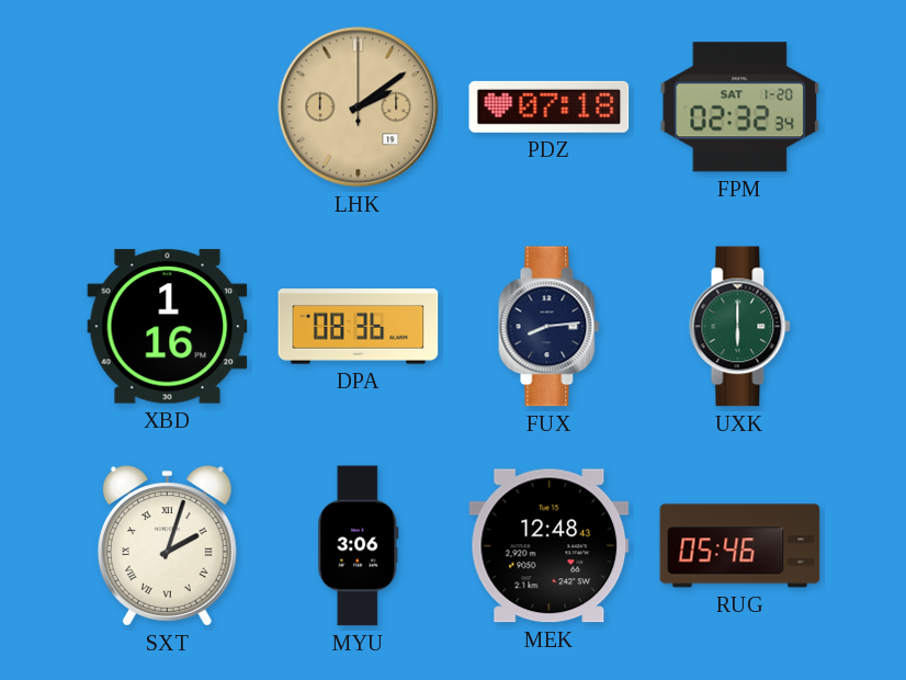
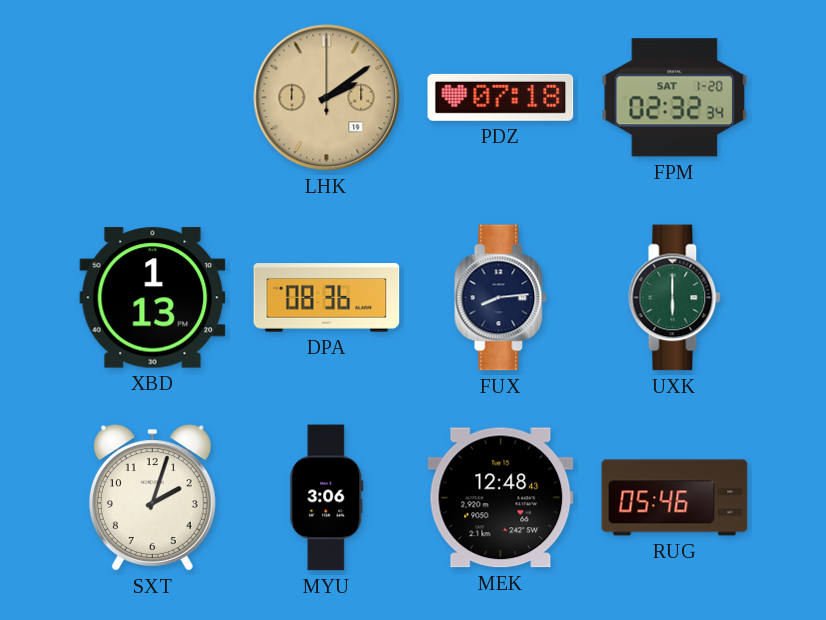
XBD: 1:16 -> 1:13 (153, 298)
SXT numerals: Roman -> Arabic (152, 498)
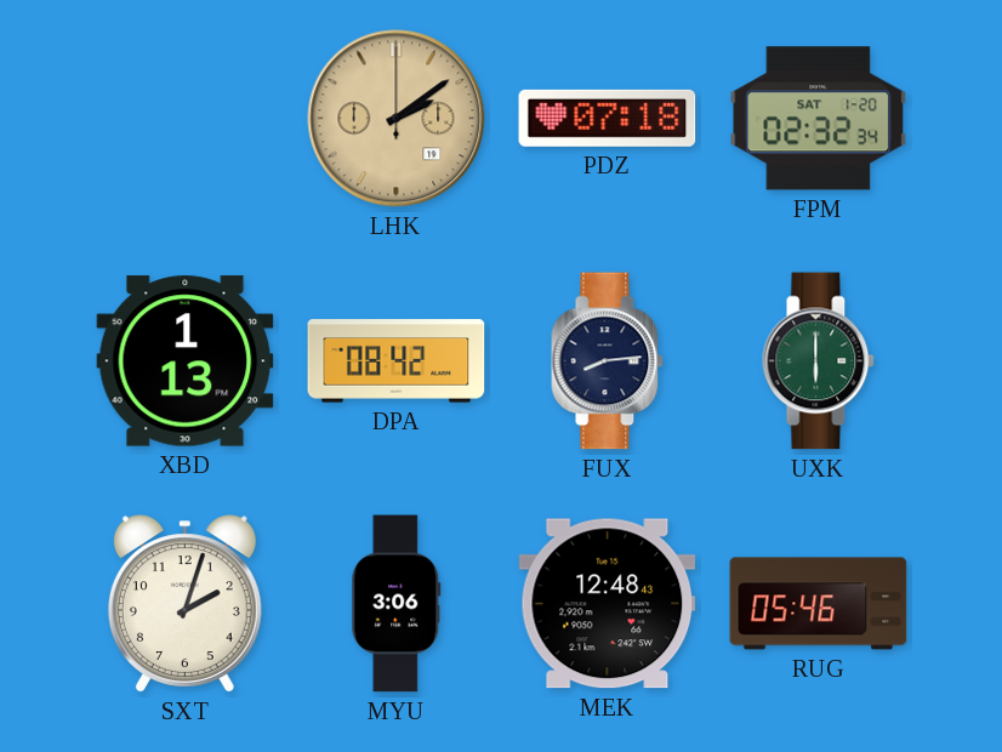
DPA: 08:36 -> 08:42 (397, 361)
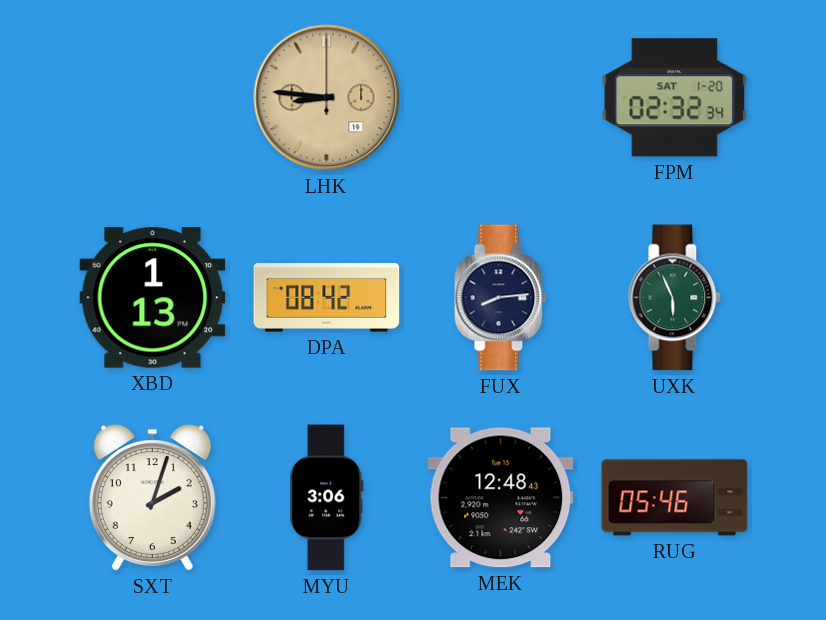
LHK: 2:09 -> 8:46 (327, 98)
PDZ: 07:18 -> none (608, 118)
UXK: 6:00 -> 5:56 (675, 298)
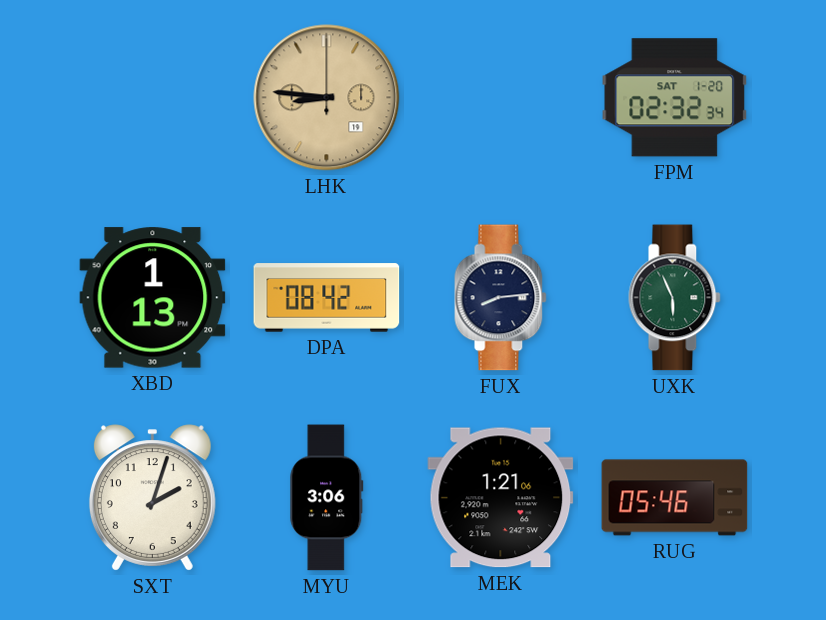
MEK: 12:48 -> 1:21 (501, 498)
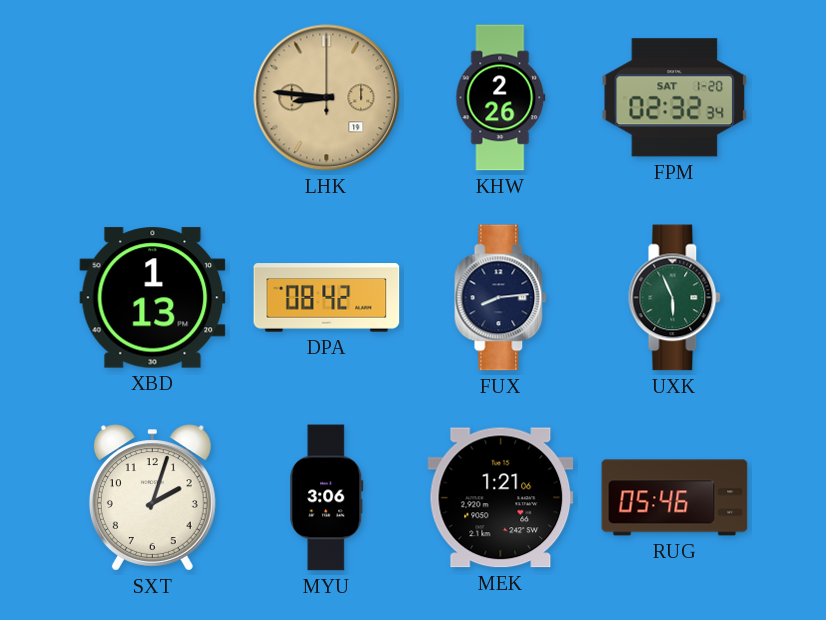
KHW: none -> 2:26 (501, 98)
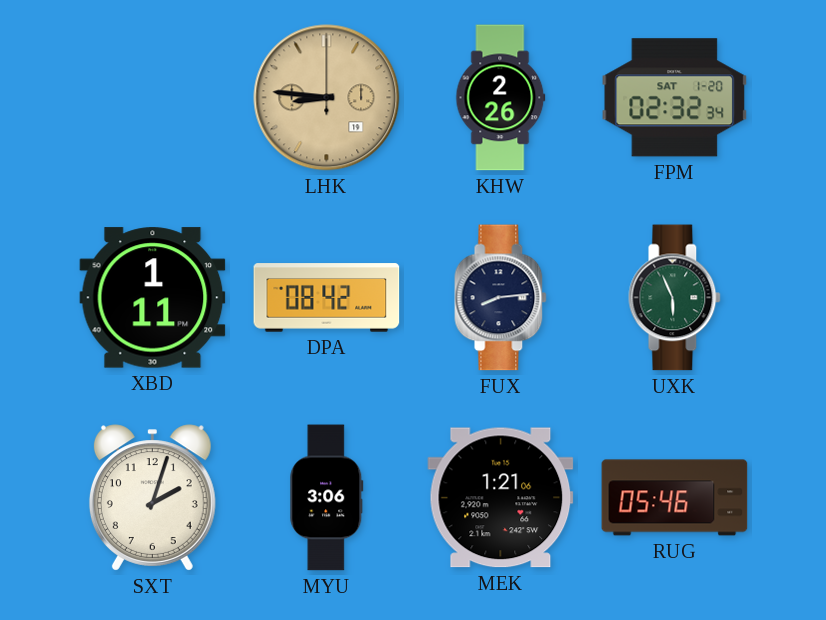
XBD: 1:13 -> 1:11 (153, 298)
